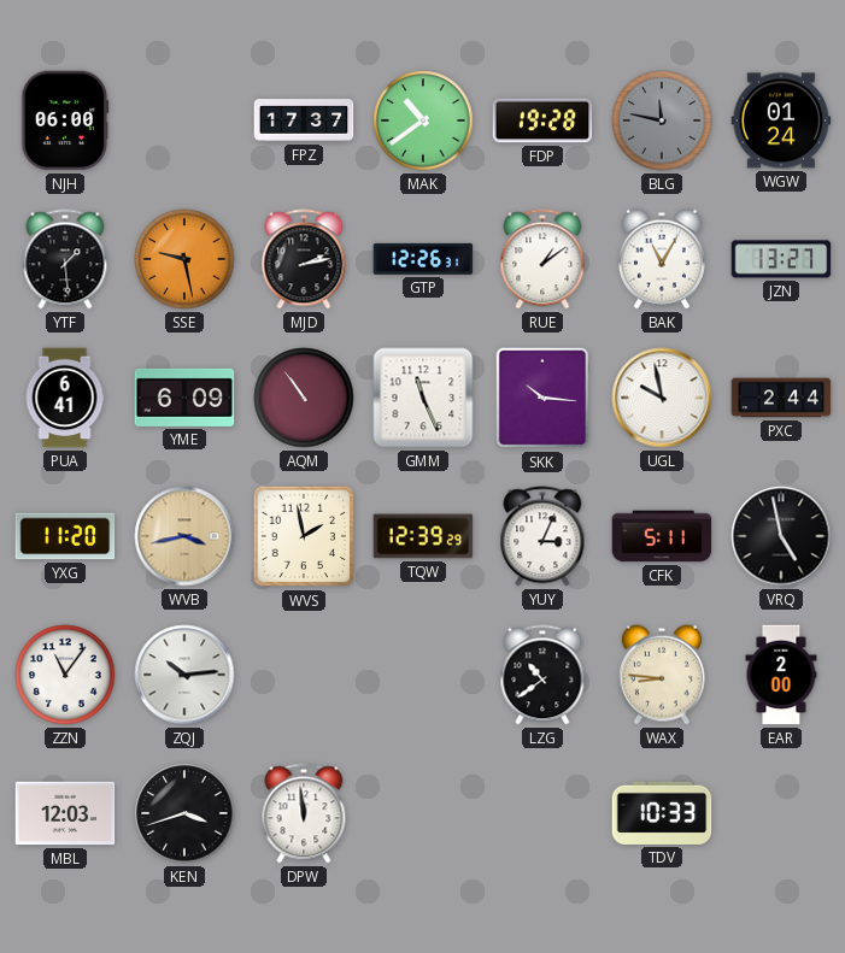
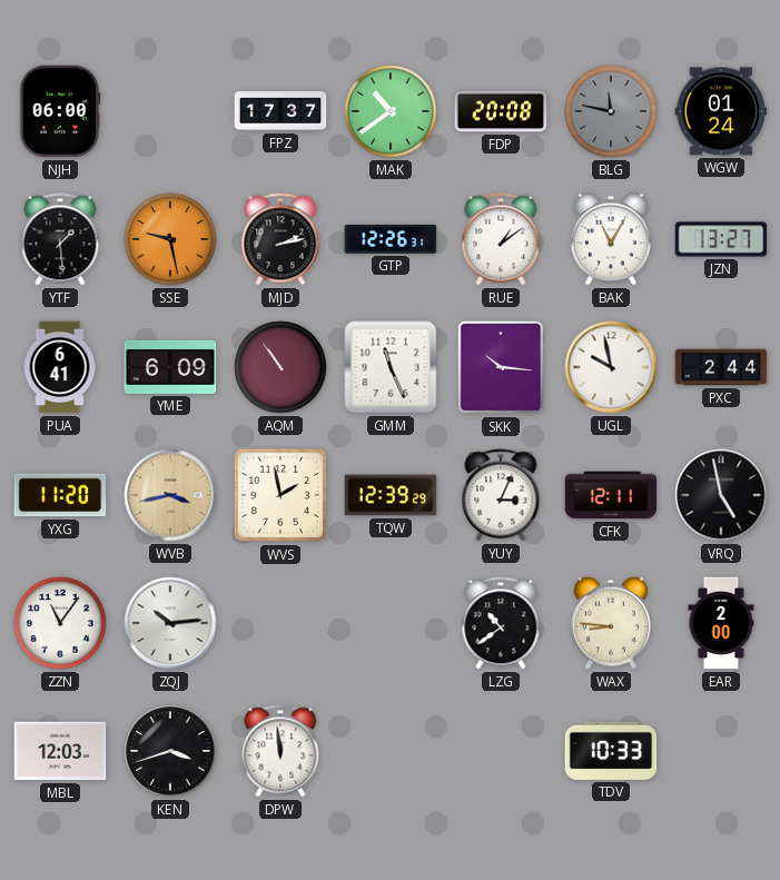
FDP: 19:28 -> 20:08 (501, 111)
CFK: 5:11 -> 12:11 (611, 495)
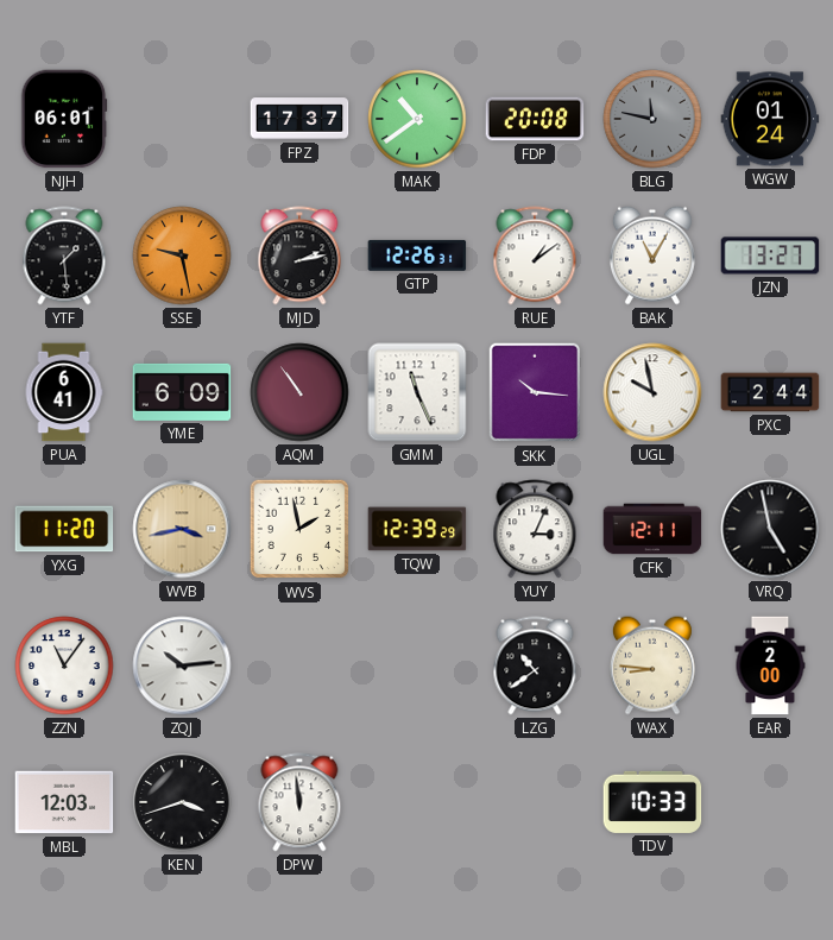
NJH: 06:00 -> 06:01 (64, 119)
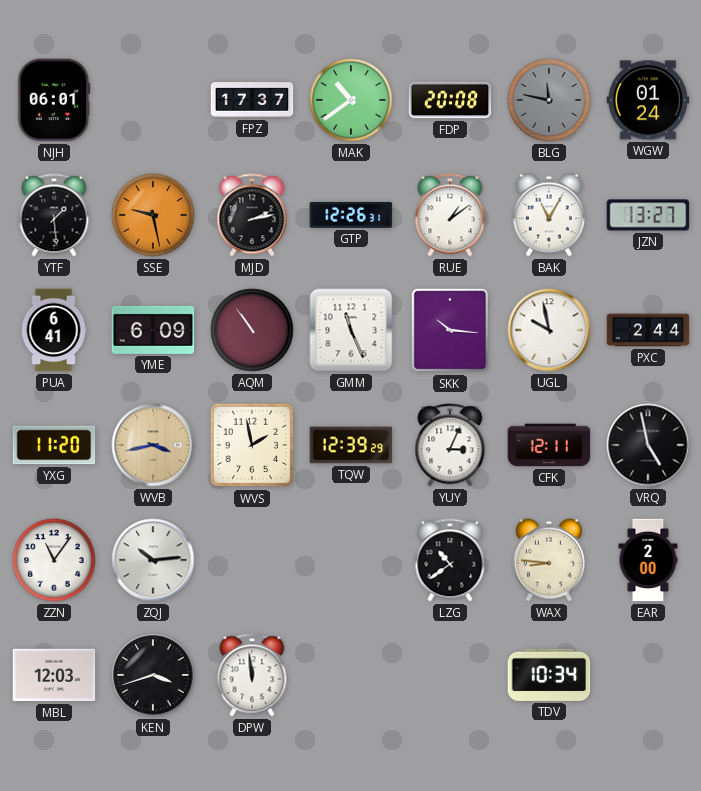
TDV: 10:33 -> 10:34 (549, 675)
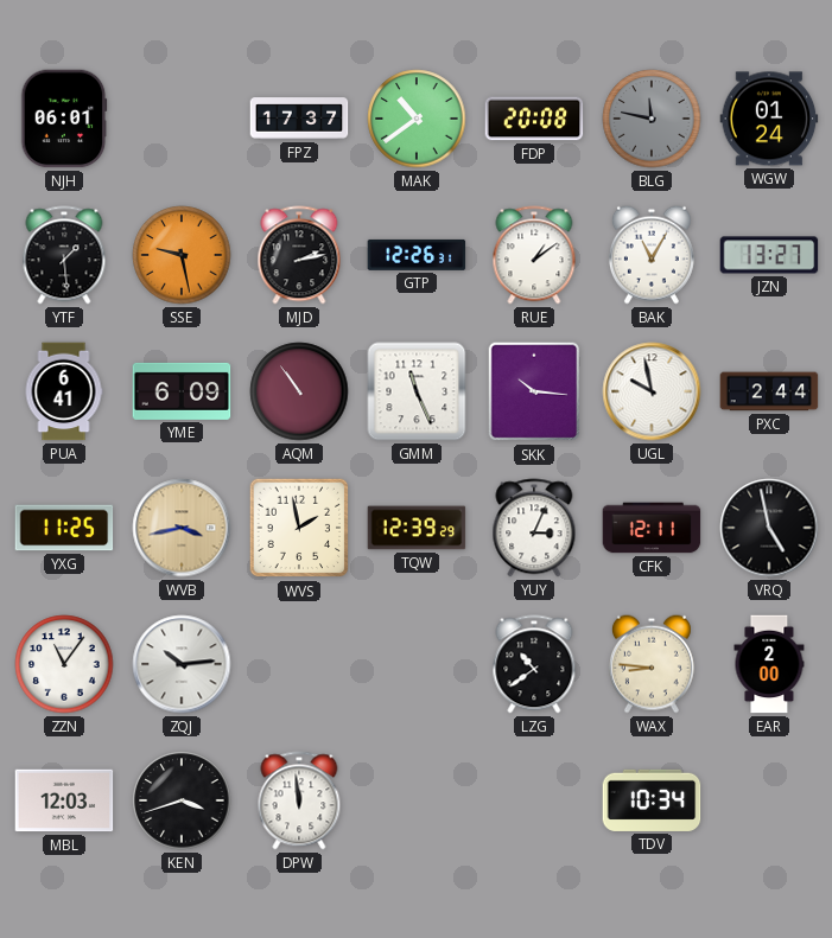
YXG: 11:20 -> 11:25 (64, 528)
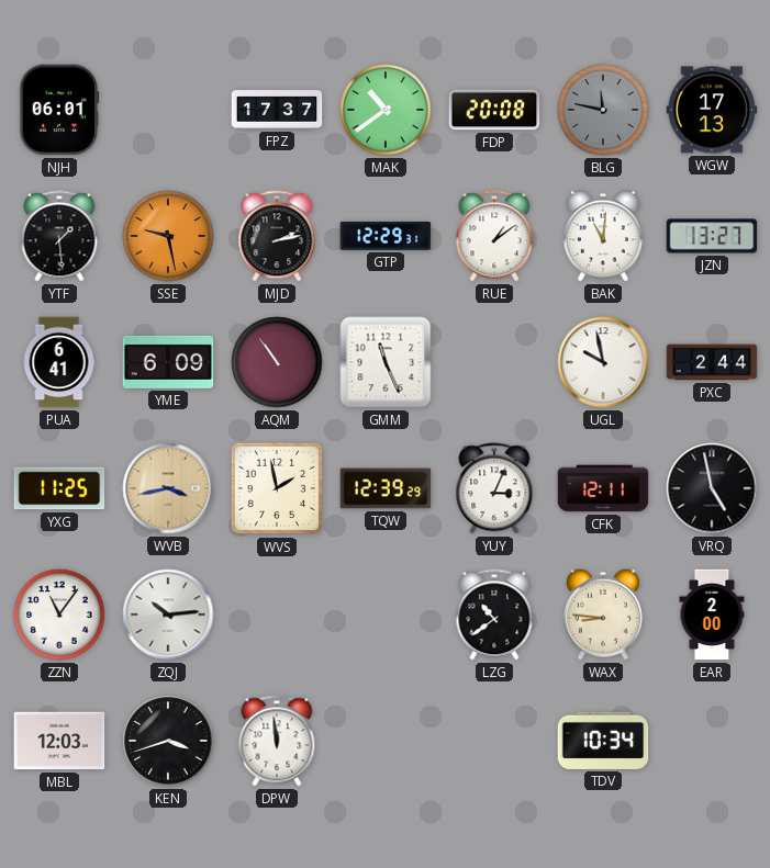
WGW: 01:24 -> 17:13 (712, 110)
GTP: 12:26 -> 12:29 (386, 236)
BAK: 11:05 -> 11:01 (603, 236)
SKK: 10:16 -> none (534, 391)
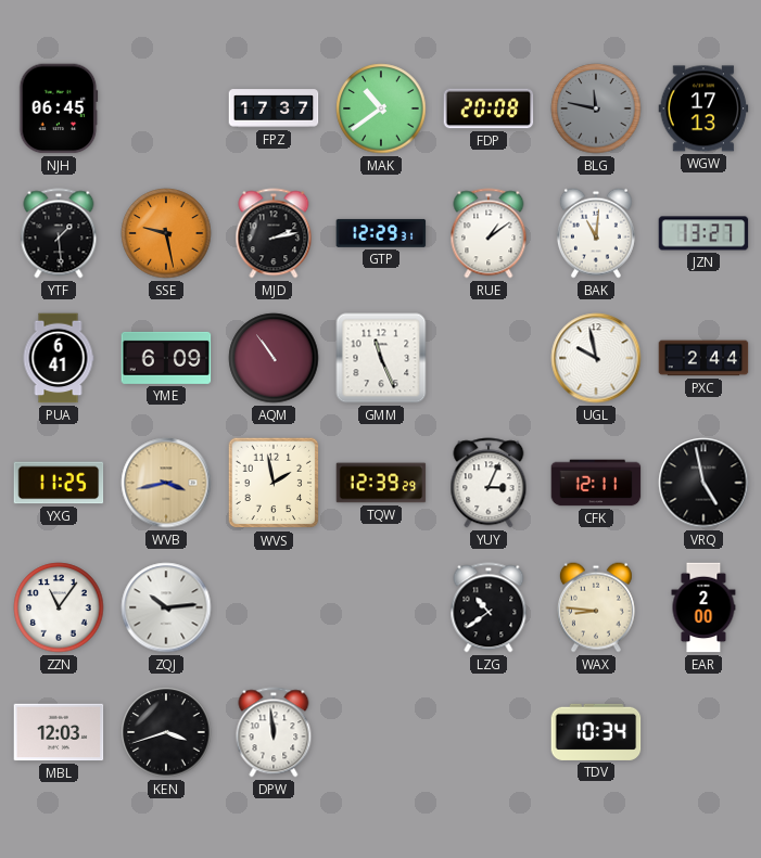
NJH: 06:01 -> 06:45 (59, 108)
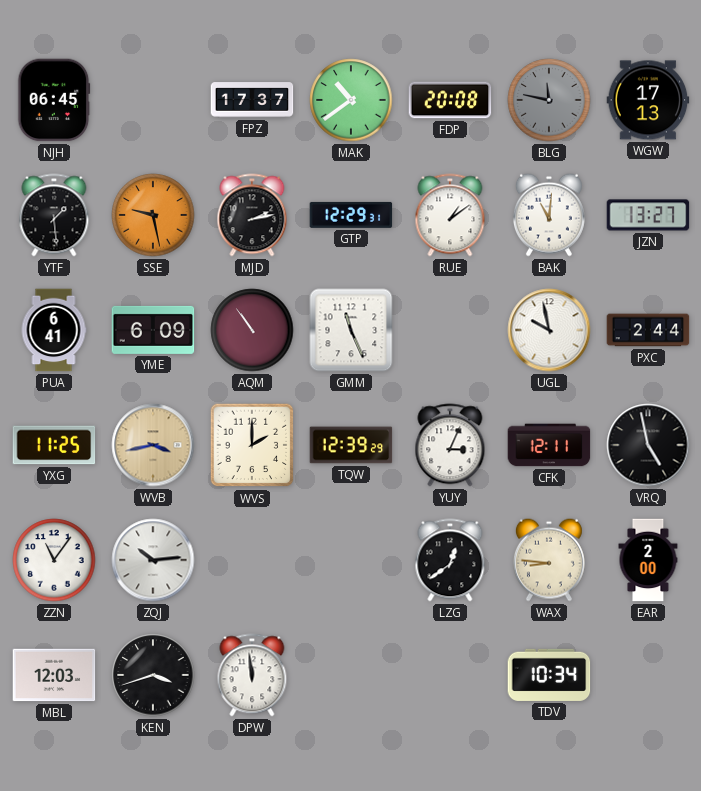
WVS: 1:58 -> 2:00 (252, 445)
LZG: 10:39 -> 12:39 (450, 560)
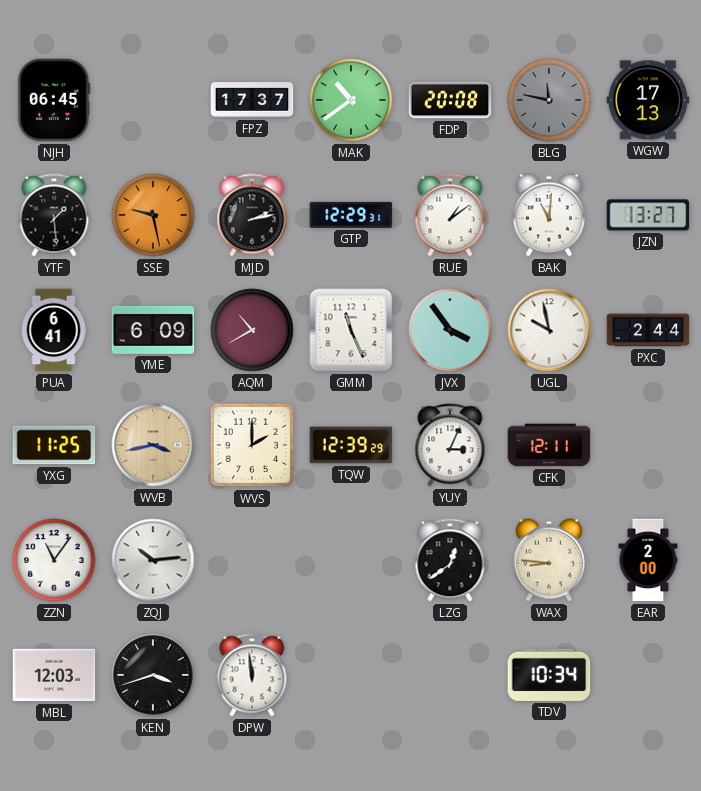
AQM: 10:54 -> 10:40 (252, 330)
JVX: none -> 3:54 (450, 330)
VRQ: 4:58 -> none (648, 445)
